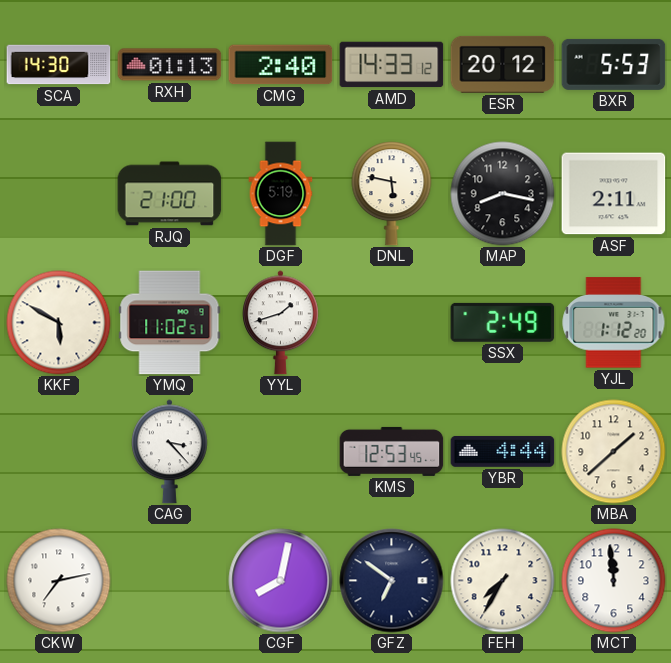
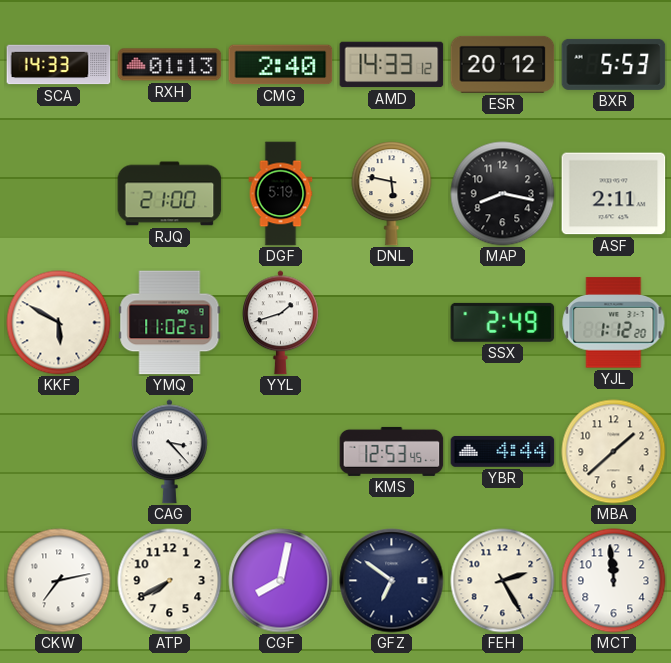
SCA: 14:30 -> 14:33 (59, 65)
ATP: none -> 7:40 (170, 581)
FEH: 7:35 -> 2:25 (503, 581)
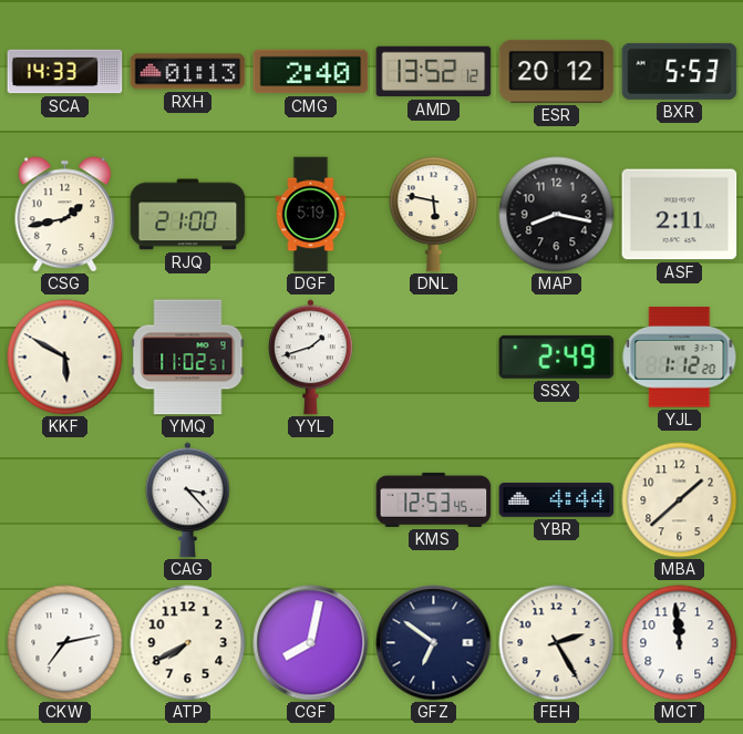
AMD: 14:33 -> 13:52 (434, 72)
CSG: none -> 1:43 (65, 215)
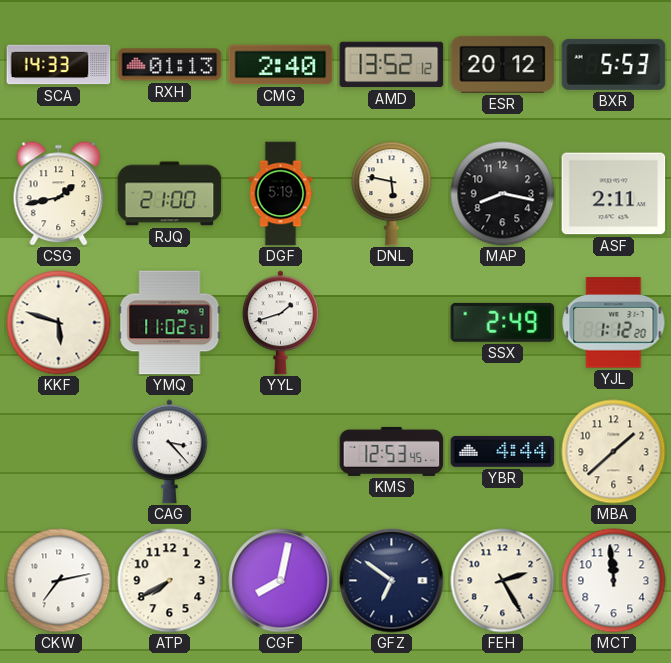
KKF: 5:50 -> 5:48 (59, 323)
